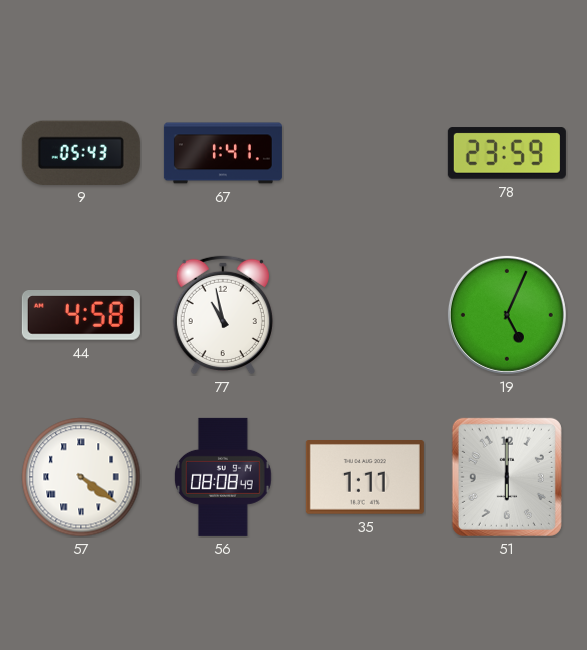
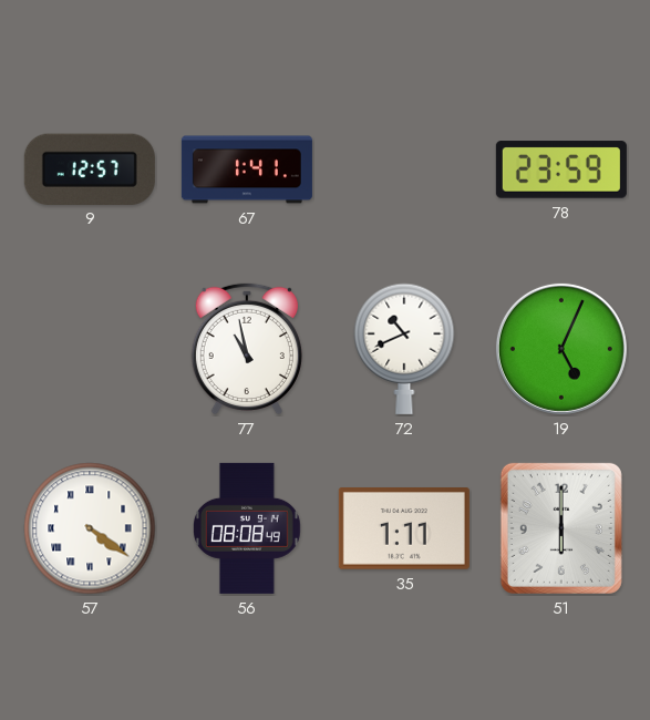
9: 05:43 -> 12:57 (90, 168)
44: 4:58 -> none (81, 316)
72: none -> 10:41 (404, 349)
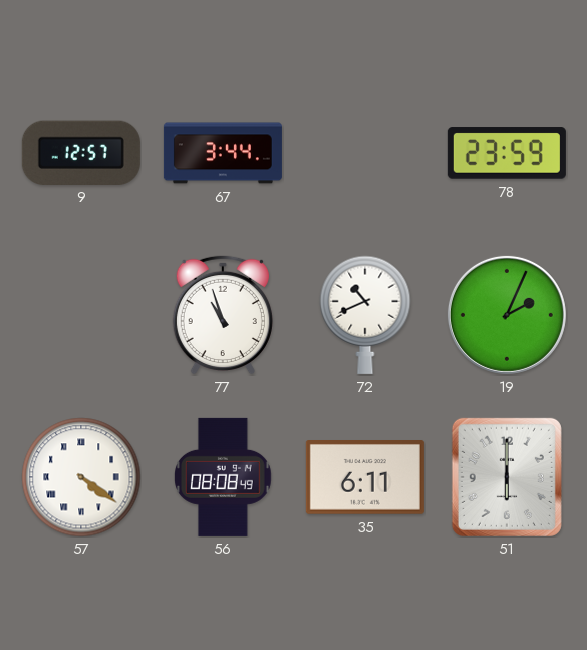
67: 1:41 -> 3:44 (223, 153)
77: 10:58 -> 10:57 (223, 315)
19: 5:04 -> 2:04 (507, 315)
35: 1:11 -> 6:11 (365, 478)
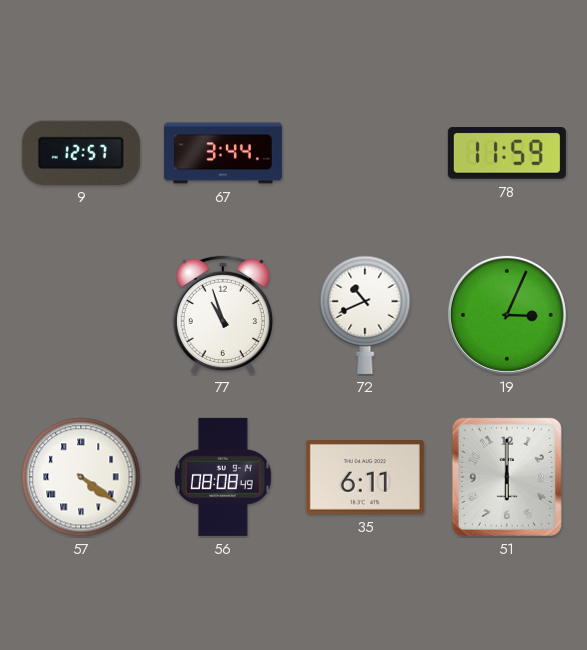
78: 23:59 -> 11:59 (507, 153)
19: 2:04 -> 3:04 (507, 315)
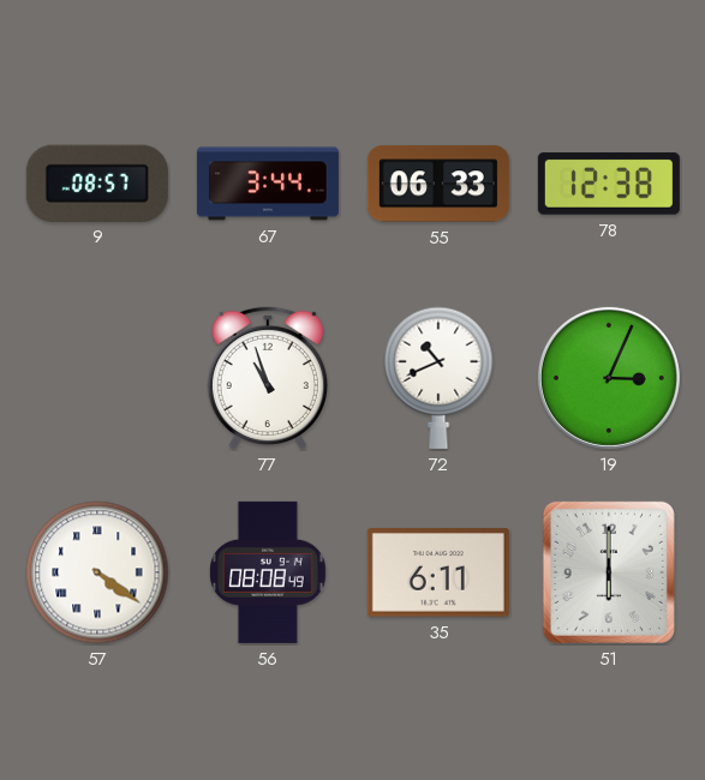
9: 12:57 -> 08:57 (97, 182)
55: none -> 06:33 (438, 184)
78: 11:59 -> 12:38 (609, 184)
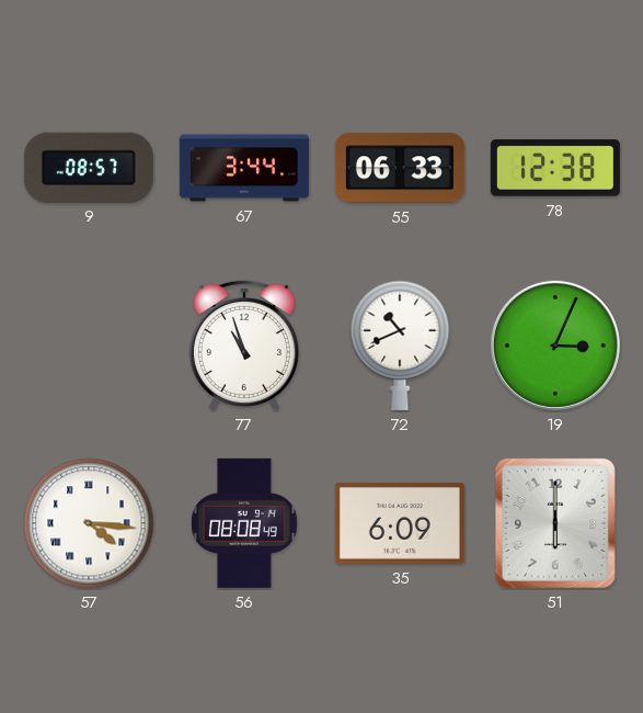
57: 4:21 -> 4:16 (89, 523)
35: 6:11 -> 6:09 (400, 524)
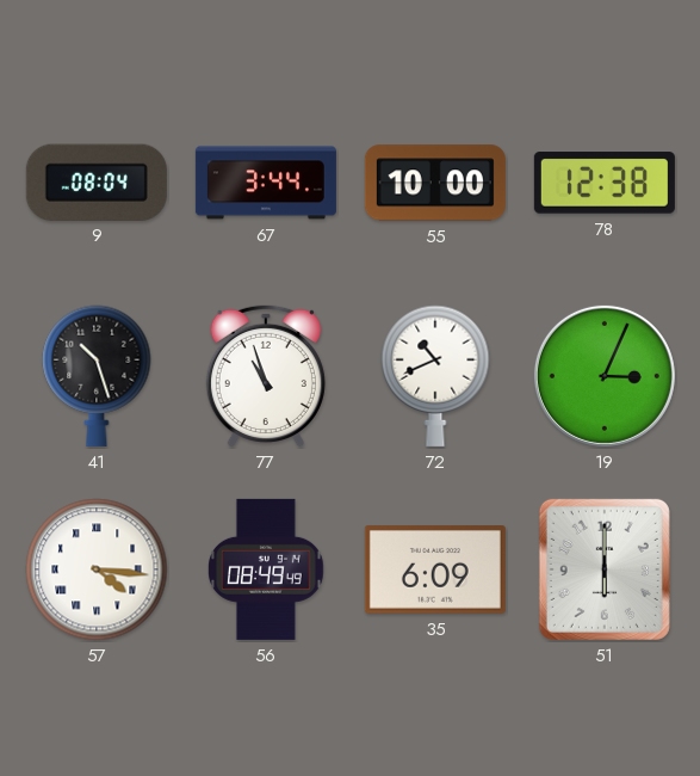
9: 08:57 -> 08:04 (97, 181)
55: 06:33 -> 10:00 (435, 183)
41: none -> 10:27 (97, 376)
56: 08:08 -> 08:49 (267, 569)
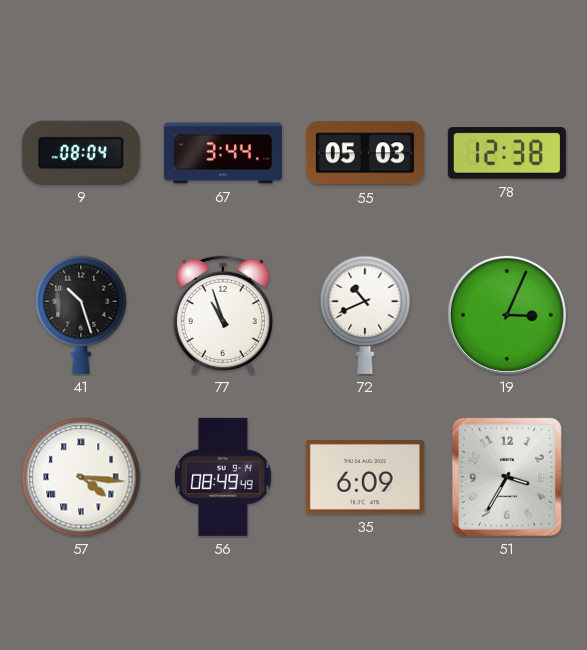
55: 10:00 -> 05:03 (365, 153)
51: 6:00 -> 3:35 (507, 477)
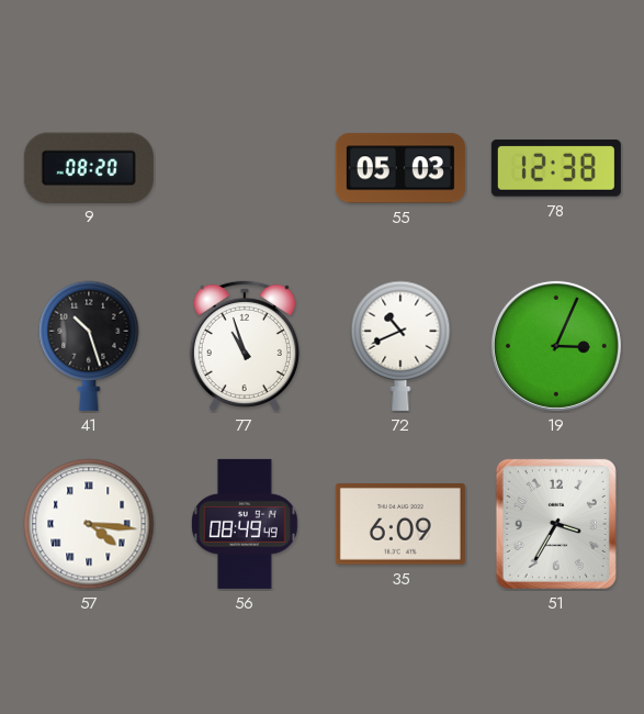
9: 08:04 -> 08:20 (89, 167)
67: 3:44 -> none (223, 153)
